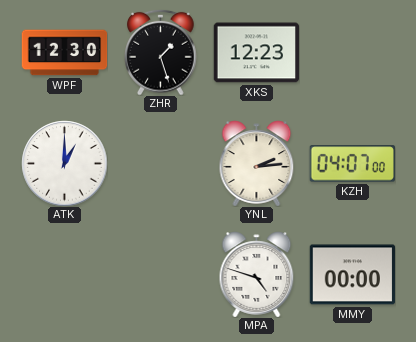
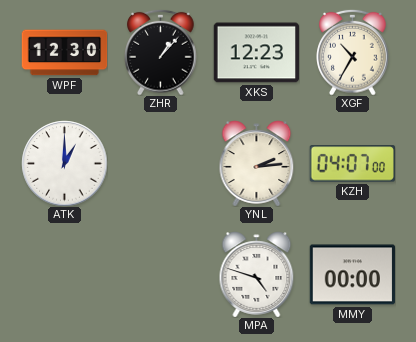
ZHR: 1:27 -> 1:07 (161, 52)
XGF: none -> 10:35 (353, 52)
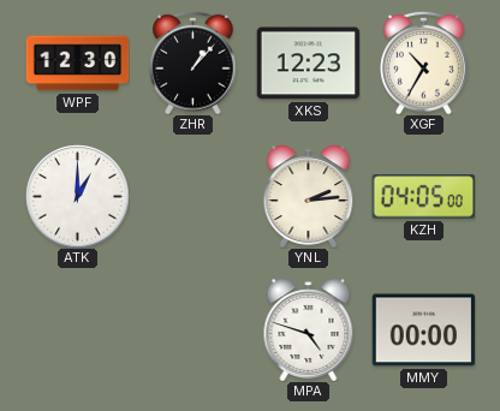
KZH: 04:07 -> 04:05 (423, 197)
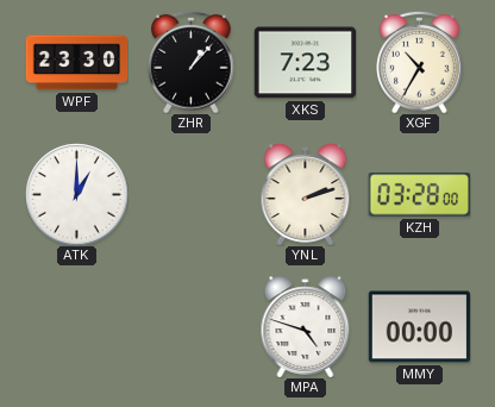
WPF: 12:30 -> 23:30 (76, 63)
XKS: 12:23 -> 7:23 (305, 63)
YNL: 2:14 -> 2:12 (306, 194)
KZH: 04:05 -> 03:28 (419, 195)
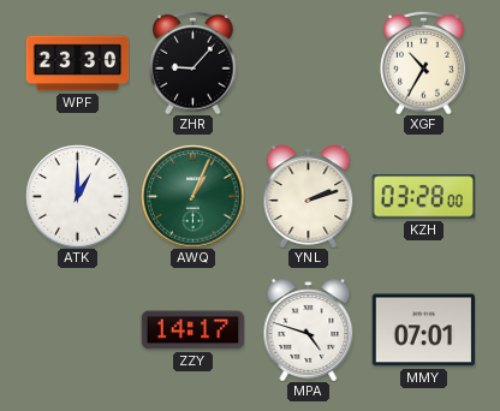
ZHR: 1:07 -> 9:07 (194, 62)
XKS: 7:23 -> none (305, 63)
AWQ: none -> 1:04 (192, 196)
ZZY: none -> 14:17 (192, 330)
MMY: 00:00 -> 07:01 (423, 330)
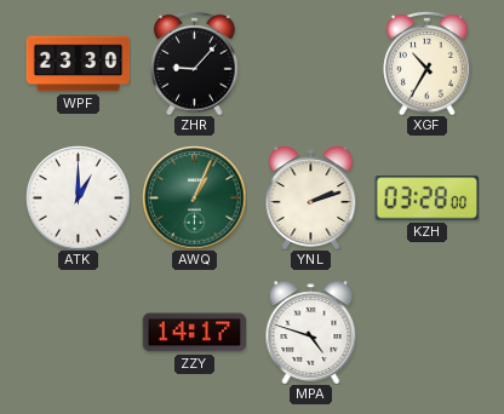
MMY: 07:01 -> none (423, 330)
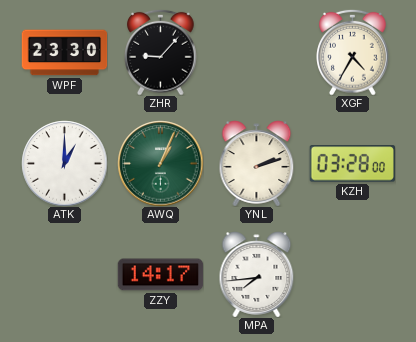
XGF: 10:35 -> 4:35 (353, 52)
MPA: 4:48 -> 7:44 (257, 274)
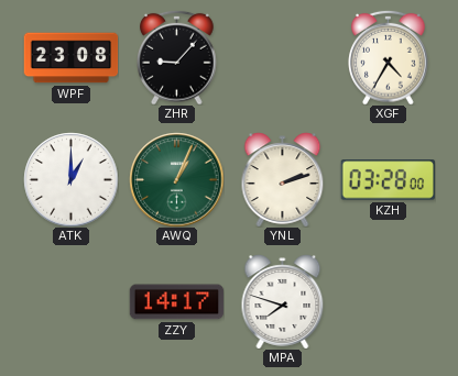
WPF: 23:30 -> 23:08 (70, 58)
MPA: 7:44 -> 7:48 (283, 301)
